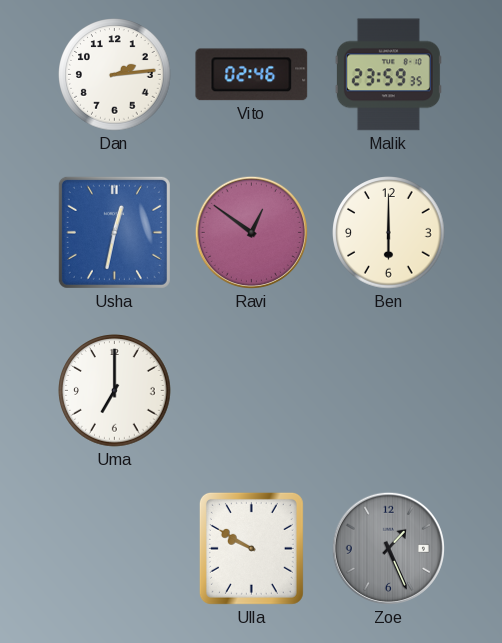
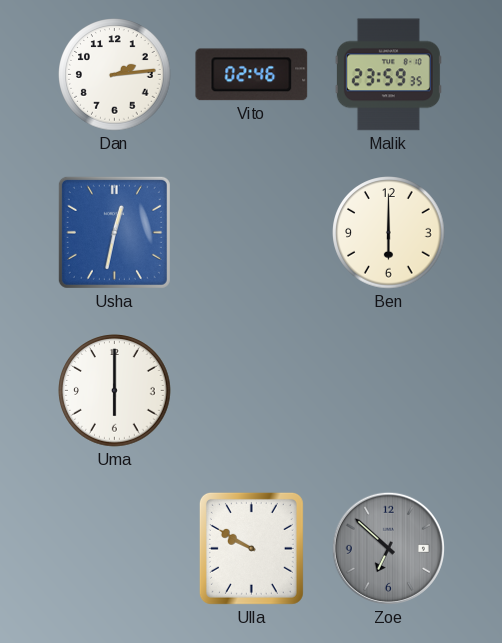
Ravi: 12:51 -> none (251, 232)
Uma: 7:00 -> 6:00 (115, 391)
Zoe: 1:26 -> 6:52 (388, 548)
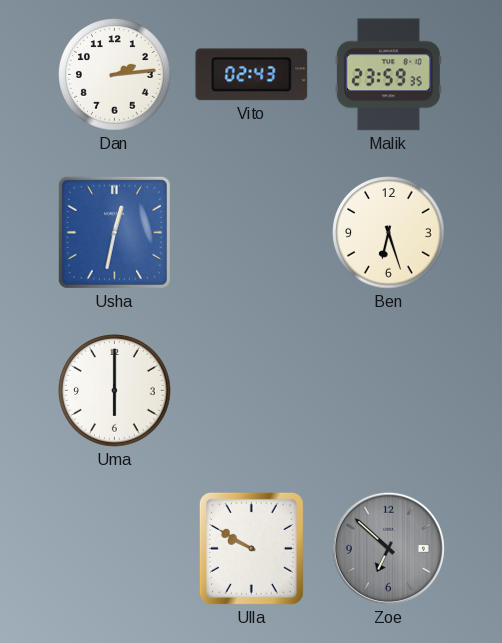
Vito: 02:46 -> 02:43 (252, 75)
Ben: 6:00 -> 6:27 (389, 233)
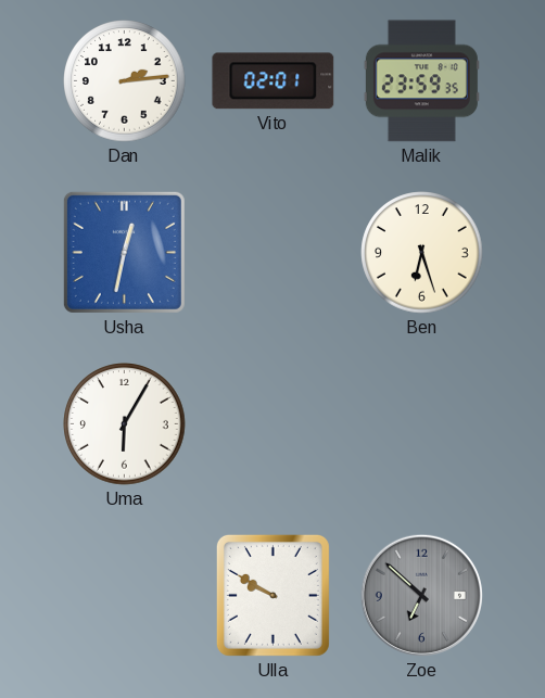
Vito: 02:43 -> 02:01 (274, 81)
Uma: 6:00 -> 6:05 (125, 424)
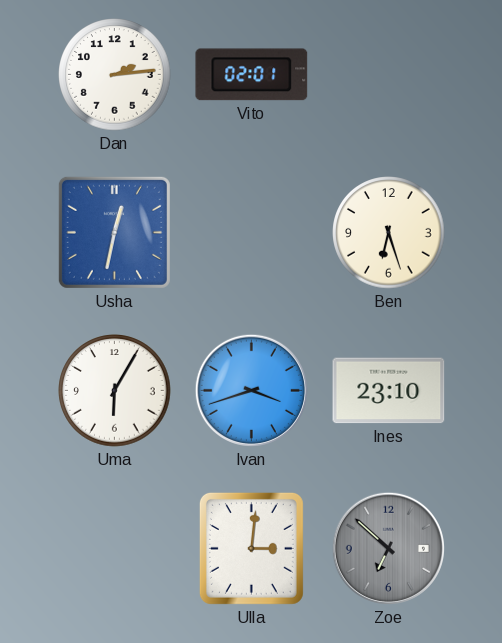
Malik: 23:59 -> none (421, 81)
Ivan: none -> 3:42 (251, 390)
Ines: none -> 23:10 (389, 391)
Ulla: 9:50 -> 3:01 (251, 548)
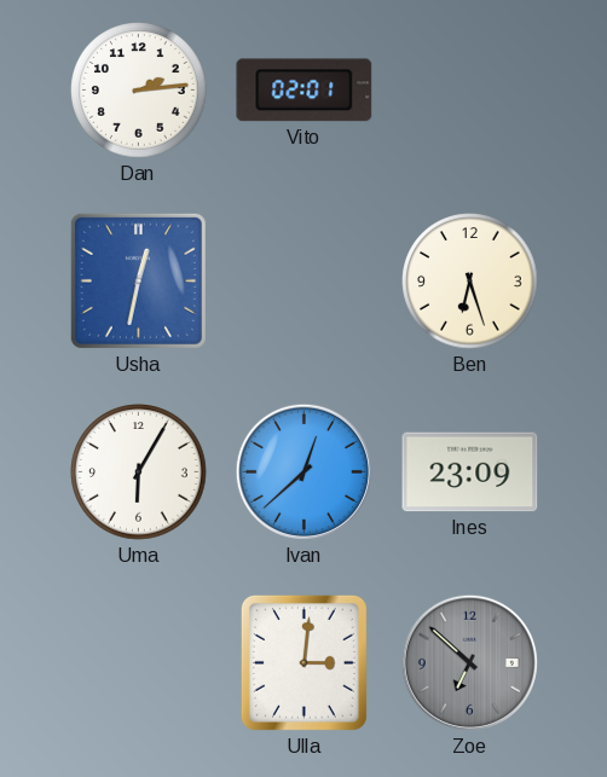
Ivan: 3:42 -> 12:38 (303, 471)
Ines: 23:10 -> 23:09 (470, 472)
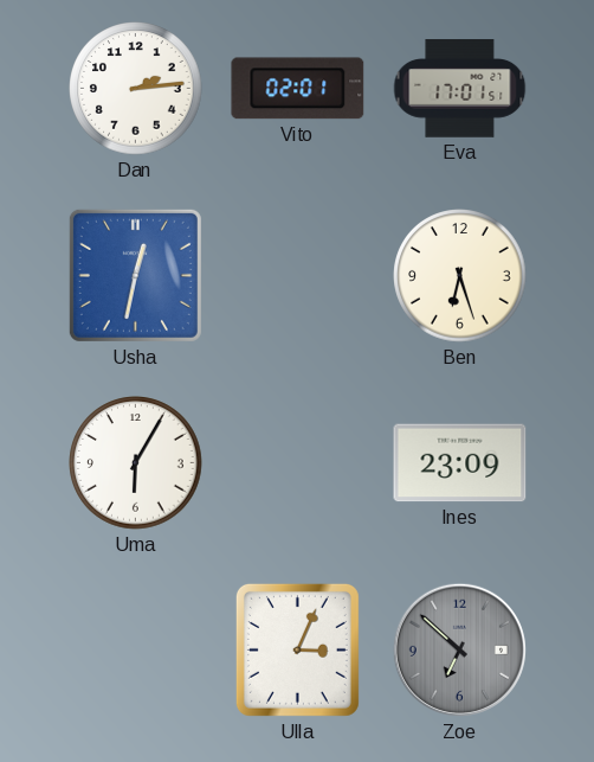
Eva: none -> 17:01 (460, 89)
Ivan: 12:38 -> none (303, 471)
Ulla: 3:01 -> 3:04 (297, 649)
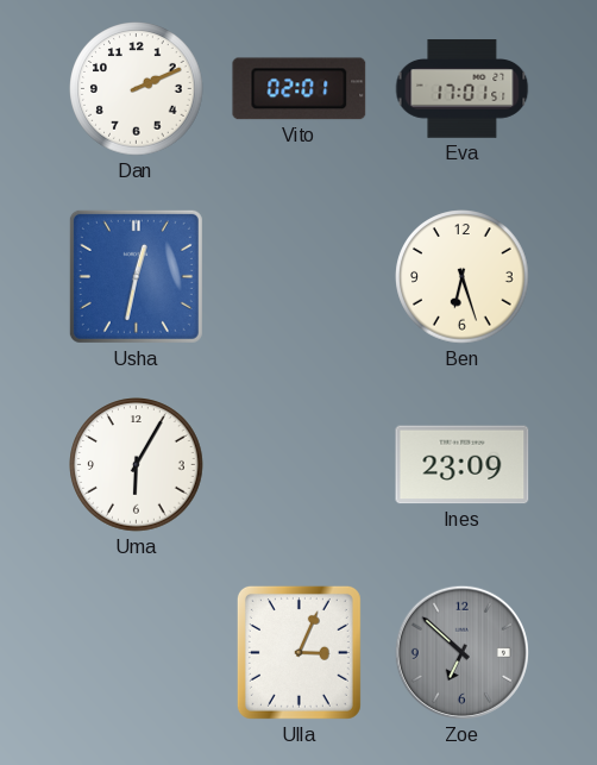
Dan: 2:14 -> 2:11 (137, 89)
